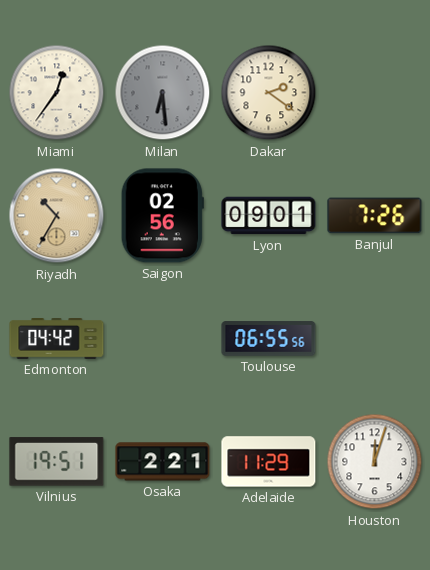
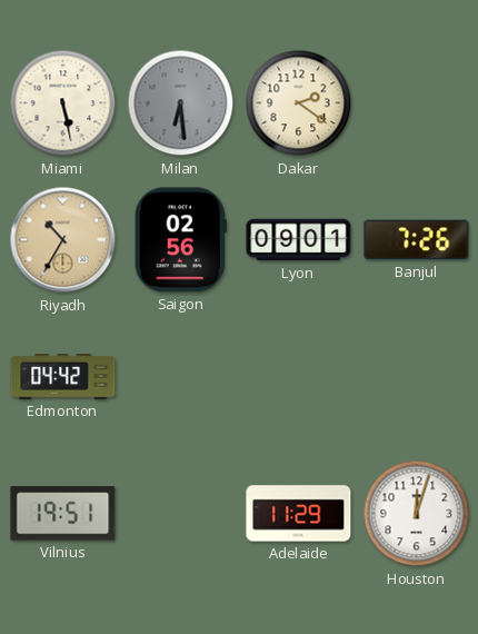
Miami: 12:36 -> 5:28 (63, 103)
Toulouse: 06:55 -> none (269, 339)
Osaka: 2:21 -> none (163, 462)
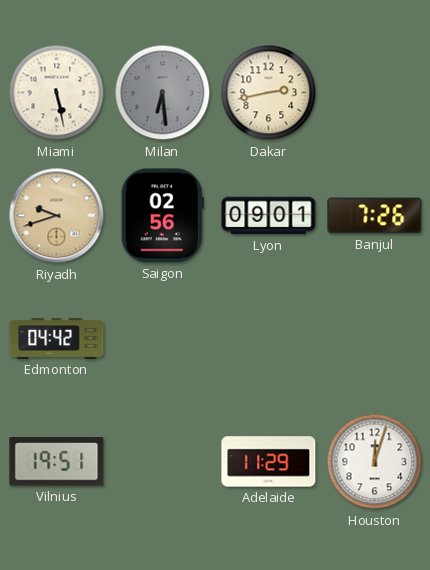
Dakar: 2:21 -> 2:43 (269, 93)
Riyadh: 10:35 -> 9:42 (57, 216)
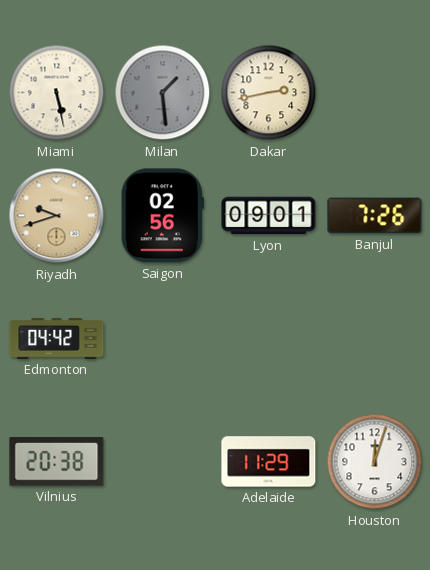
Milan: 6:29 -> 1:29 (163, 93)
Vilnius: 19:51 -> 20:38 (57, 462)
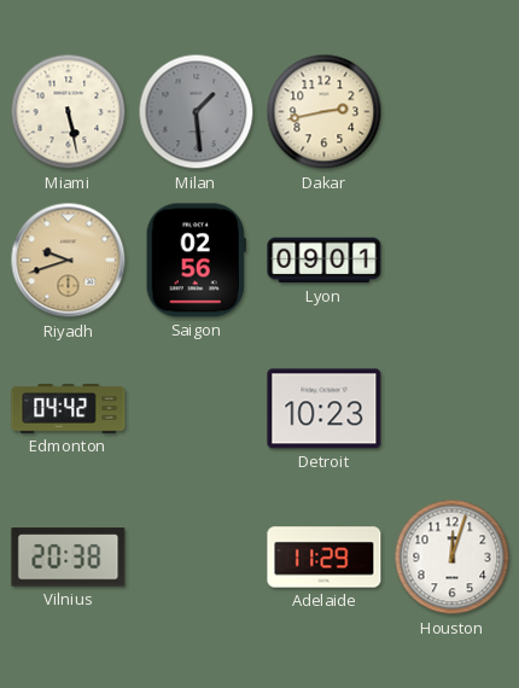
Banjul: 7:26 -> none (375, 216)
Detroit: none -> 10:23 (325, 409)
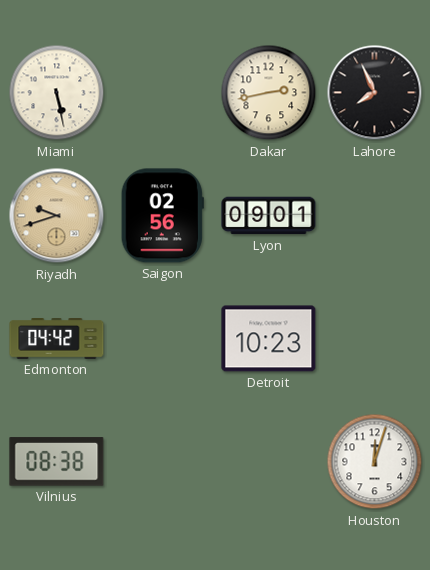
Milan: 1:29 -> none (197, 112)
Lahore: none -> 7:56 (375, 93)
Vilnius: 20:38 -> 08:38 (57, 462)
Adelaide: 11:29 -> none (325, 558)
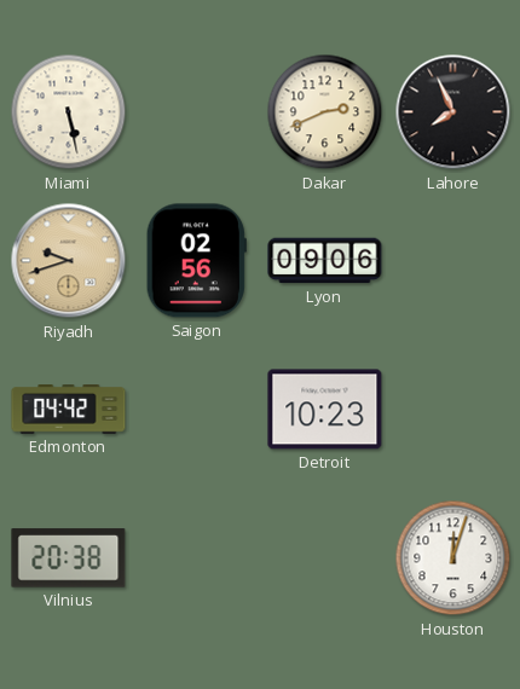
Dakar: 2:43 -> 2:41 (325, 112)
Lyon: 09:01 -> 09:06 (325, 261)
Vilnius: 08:38 -> 20:38 (69, 558)
